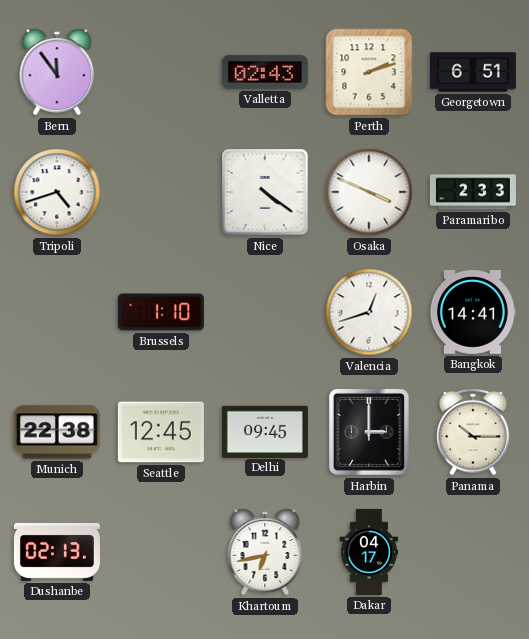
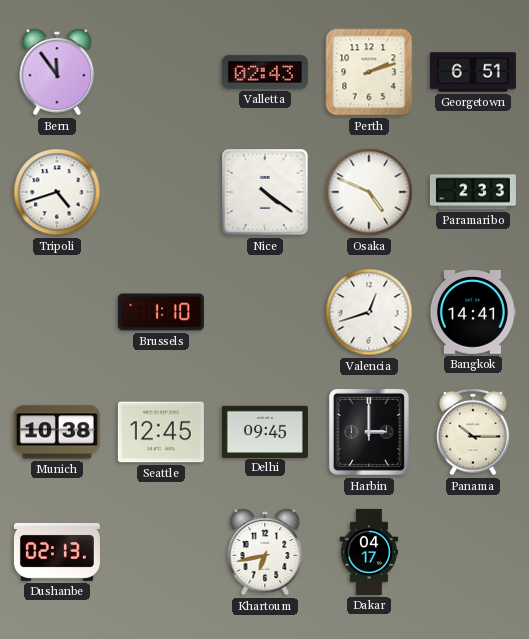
Osaka: 3:49 -> 4:49 (369, 192)
Munich: 22:38 -> 10:38 (57, 432)
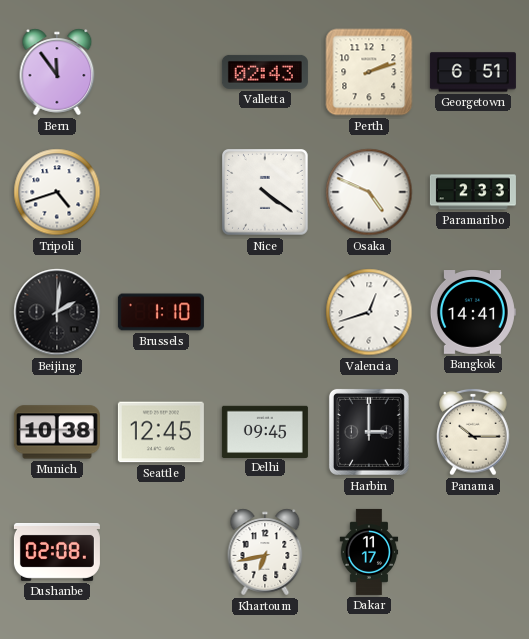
Beijing: none -> 2:01 (57, 312)
Dushanbe: 02:13 -> 02:08 (57, 552)
Dakar: 04:17 -> 11:17 (369, 552)
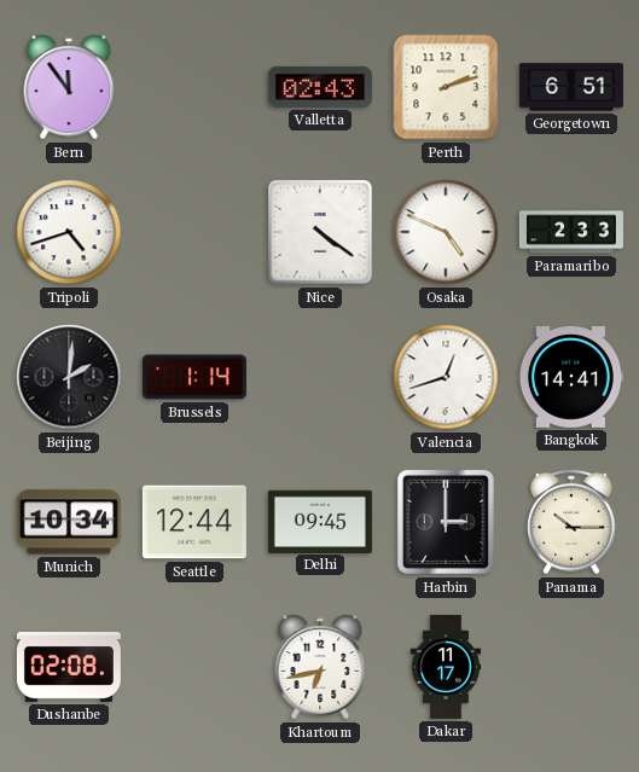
Brussels: 1:10 -> 1:14 (194, 377)
Munich: 10:38 -> 10:34 (69, 522)
Seattle: 12:45 -> 12:44 (194, 522)
